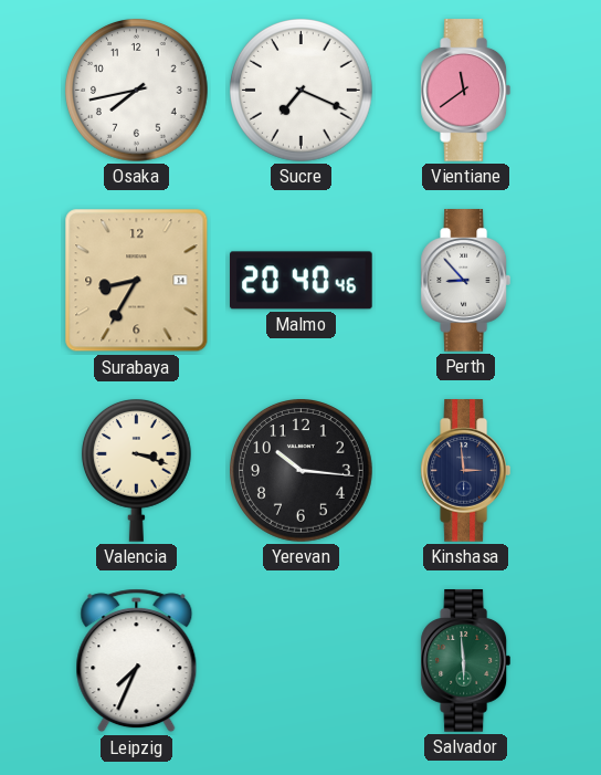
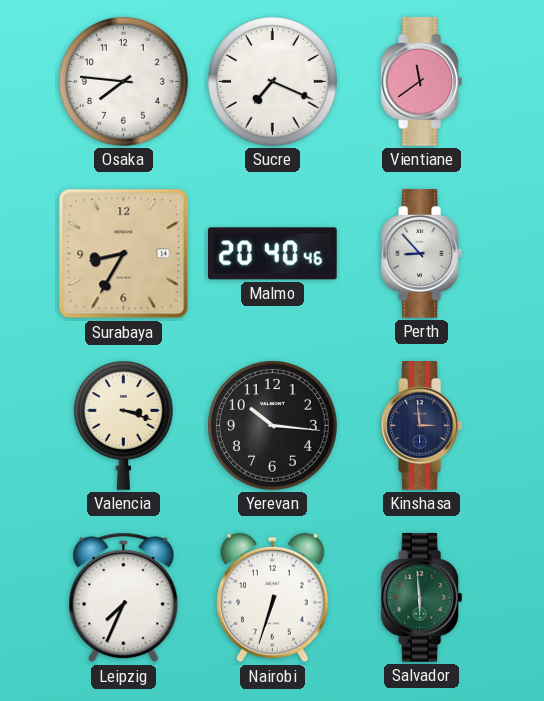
Osaka: 7:43 -> 7:46 (124, 82)
Nairobi: none -> 6:33 (273, 598)
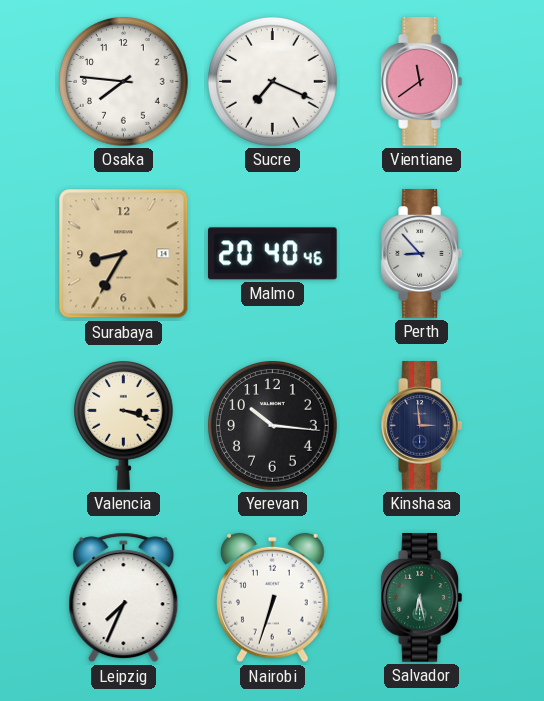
Salvador: 5:59 -> 6:28 (421, 598)
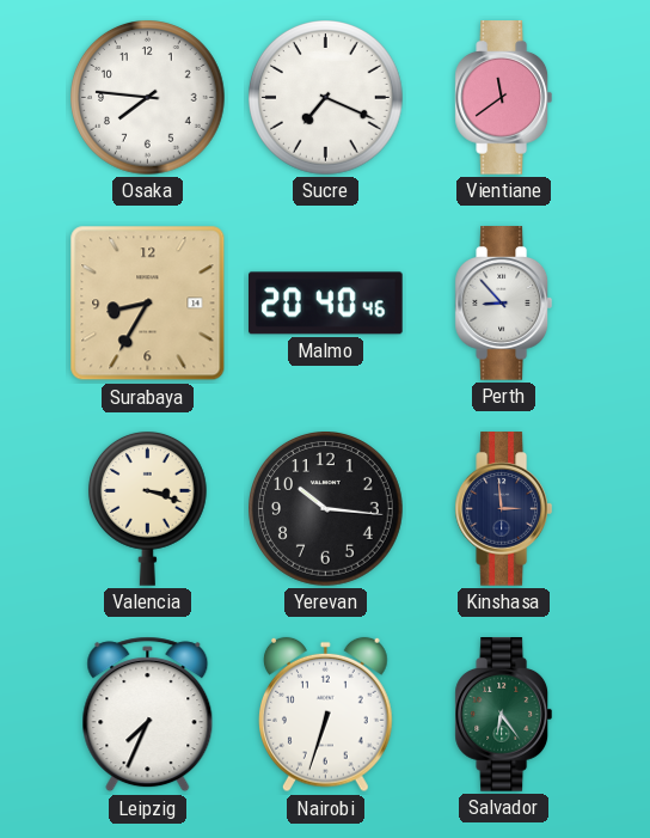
Salvador: 6:28 -> 6:24 (503, 715)
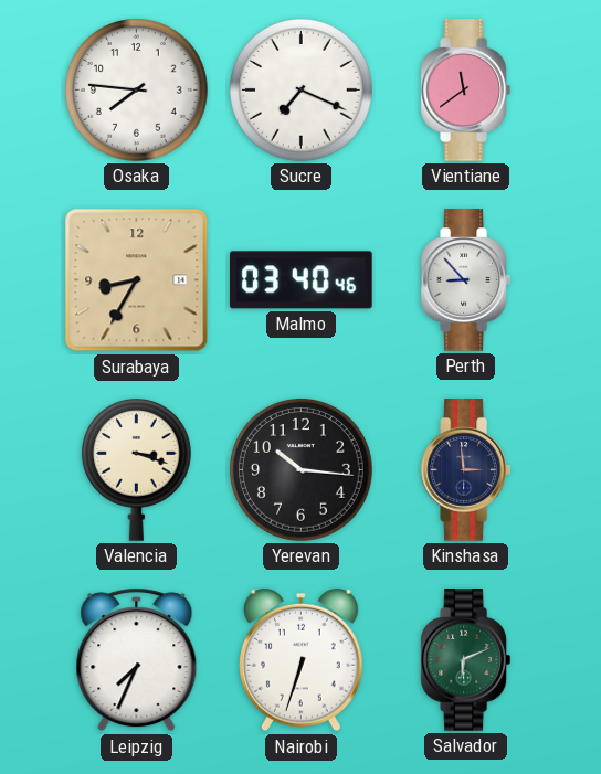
Malmo: 20:40 -> 03:40 (302, 280)
Salvador: 6:24 -> 6:11 (465, 660)
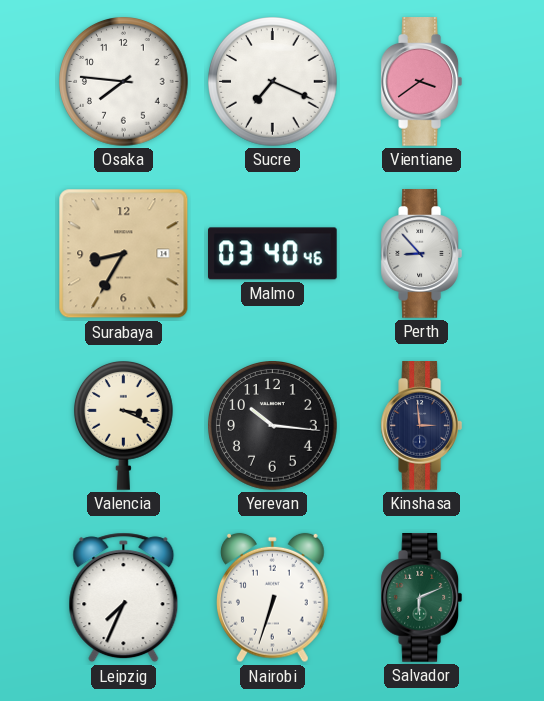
Vientiane: 11:39 -> 3:39 (421, 82)
Valencia: 3:18 -> 3:19 (123, 426)
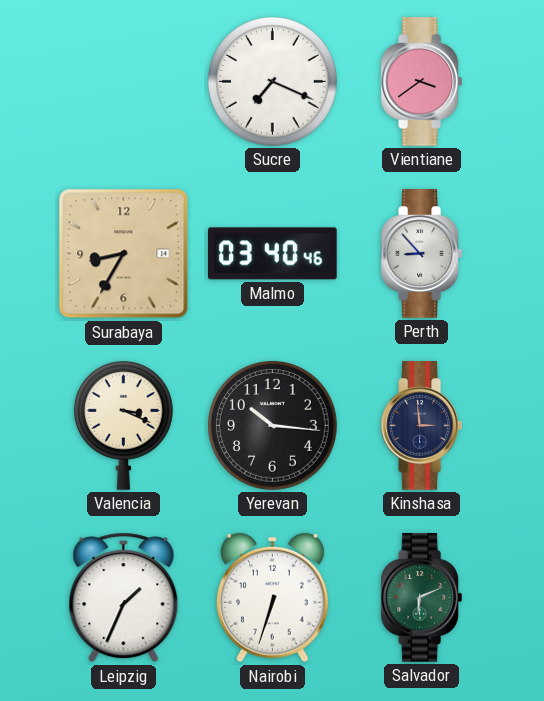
Osaka: 7:46 -> none (124, 82)
Leipzig: 7:34 -> 1:34 (124, 598)
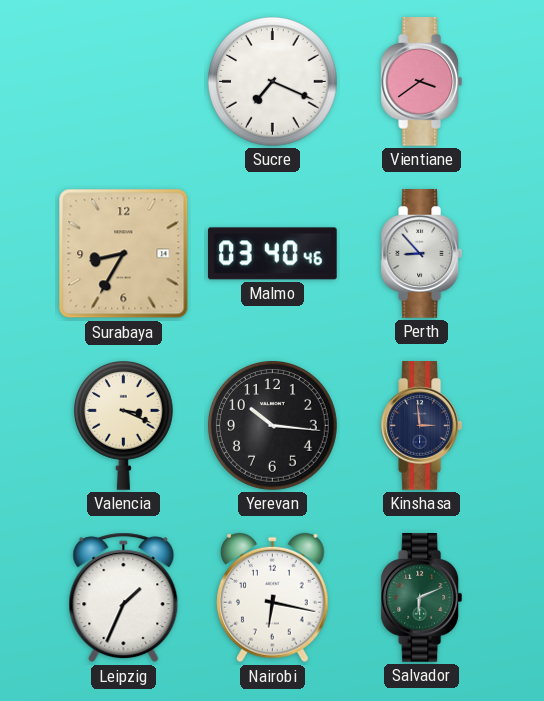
Nairobi: 6:33 -> 6:17 (273, 598)
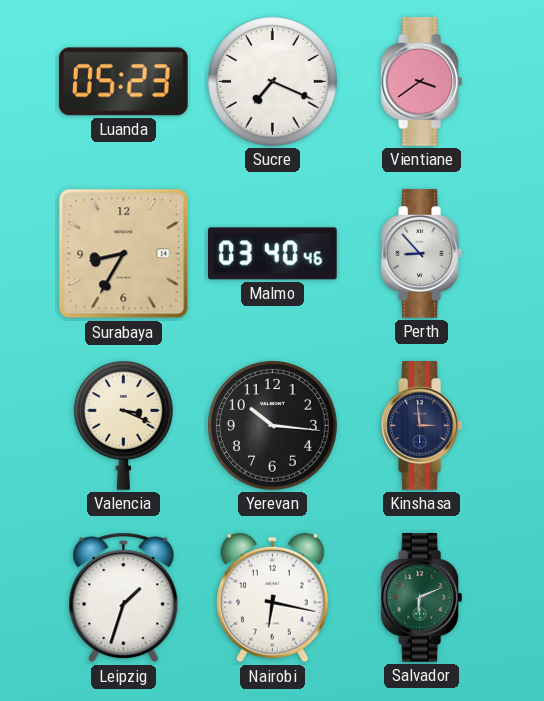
Luanda: none -> 05:23 (123, 82)
Leipzig: 1:34 -> 1:33 (124, 598)
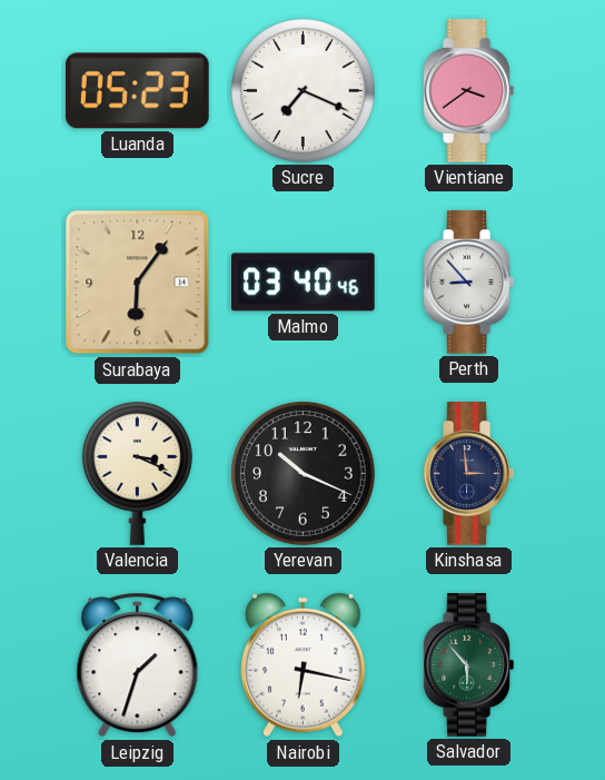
Surabaya: 8:35 -> 6:06 (138, 283)
Yerevan: 10:16 -> 10:19 (304, 474)
Salvador: 6:11 -> 5:53 (468, 665)
